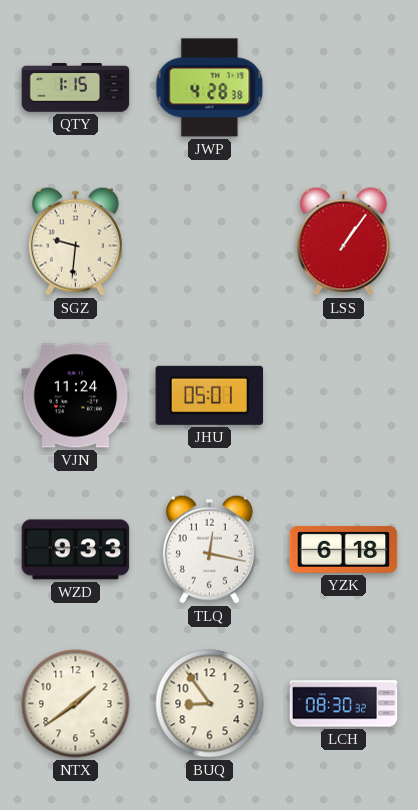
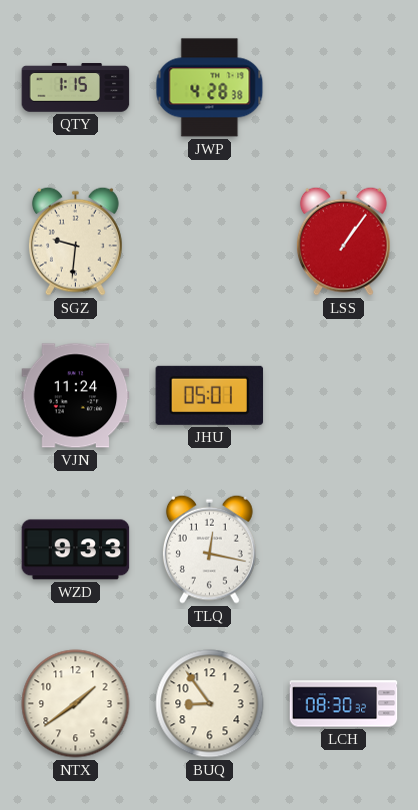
YZK: 6:18 -> none (344, 550)
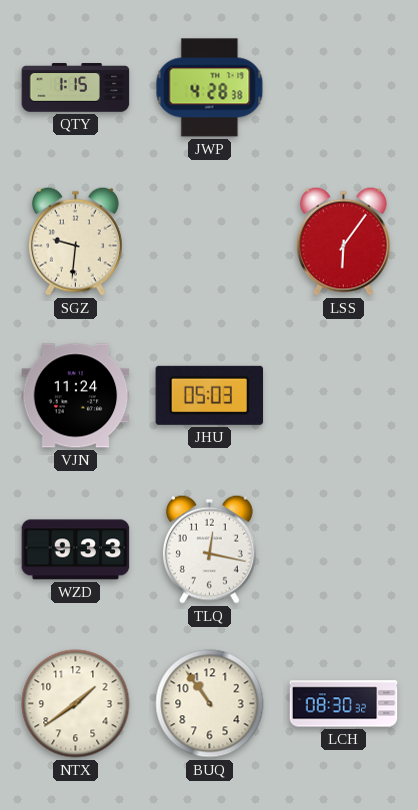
LSS: 1:06 -> 6:06 (343, 241)
JHU: 05:01 -> 05:03 (210, 395)
BUQ: 8:54 -> 10:54 (210, 704)
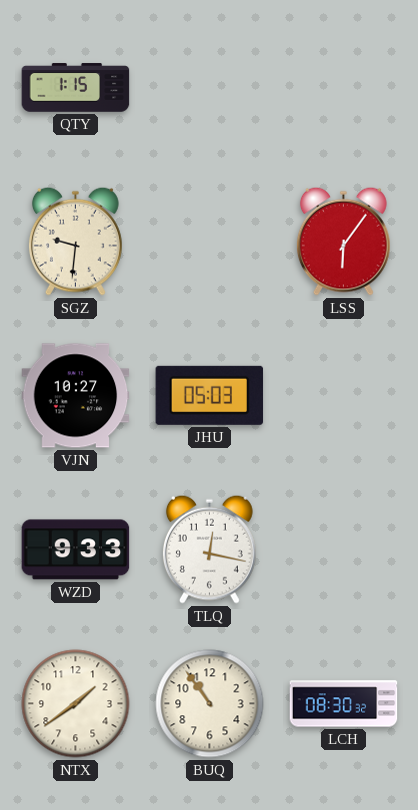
JWP: 4:28 -> none (210, 88)
VJN: 11:24 -> 10:27 (76, 396)
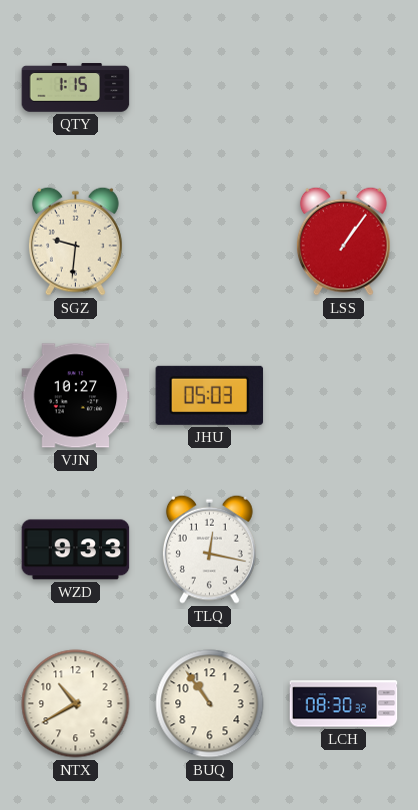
LSS: 6:06 -> 1:06 (343, 241)
NTX: 1:39 -> 10:40 (76, 704)
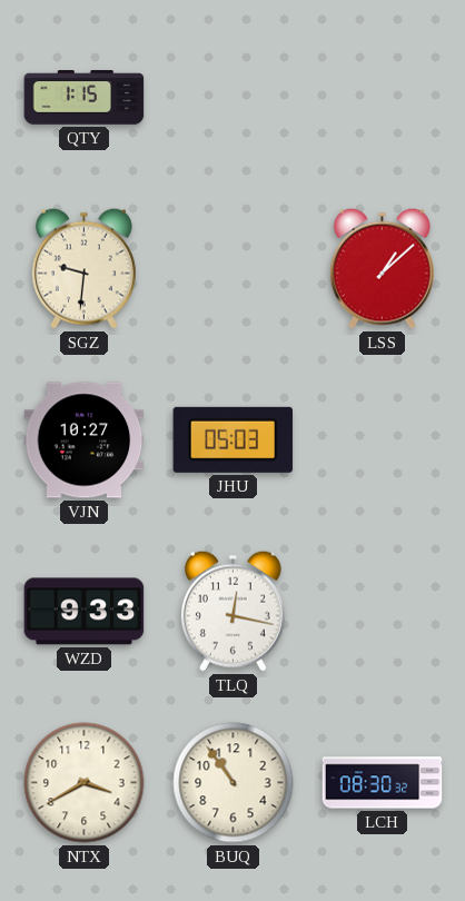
LSS: 1:06 -> 1:08 (382, 268)
NTX: 10:40 -> 3:40 (85, 783)
